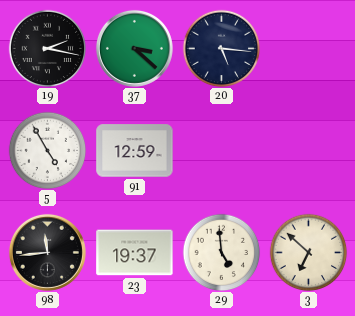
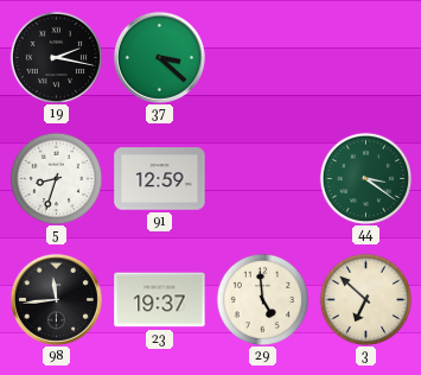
20: 5:16 -> none (221, 48)
5: 4:55 -> 8:33 (56, 178)
44: none -> 3:21 (365, 178)
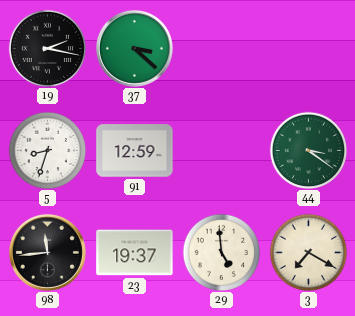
3: 6:52 -> 7:20 (308, 252)
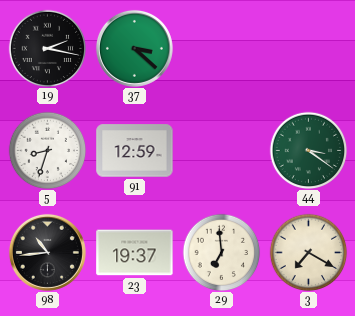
98: 11:44 -> 10:44 (47, 252)
29: 4:59 -> 6:59 (221, 252)
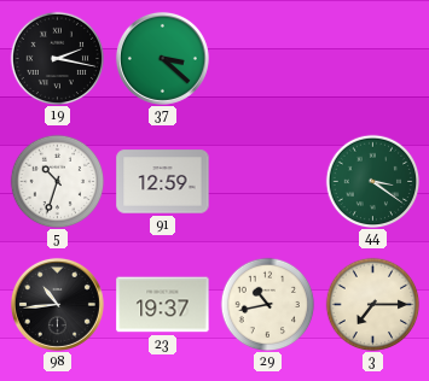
5: 8:33 -> 10:33 (57, 181)
29: 6:59 -> 10:43 (267, 304)
3: 7:20 -> 7:15 (372, 304)
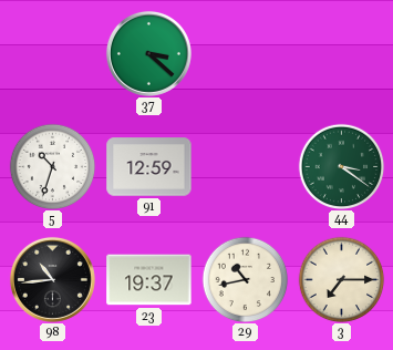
19: 2:17 -> none (57, 58)
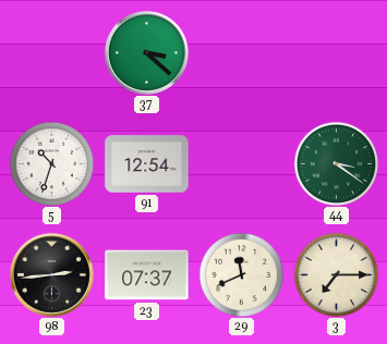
91: 12:59 -> 12:54 (147, 164)
98: 10:44 -> 2:44 (51, 274)
23: 19:37 -> 07:37 (147, 275)
29: 10:43 -> 11:41 (241, 274)
